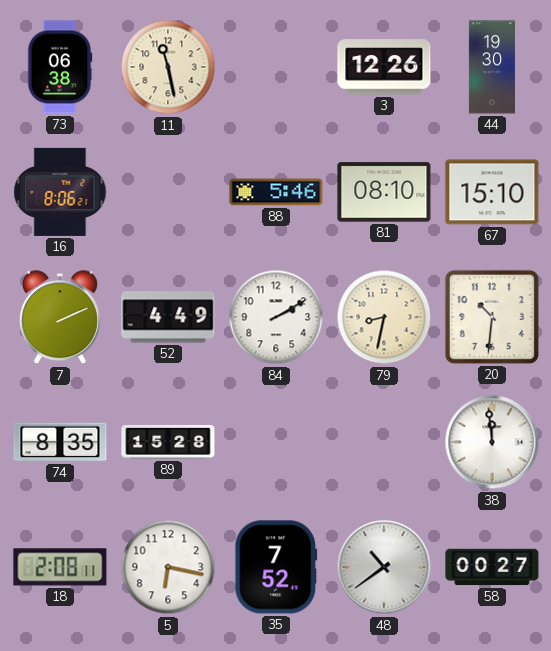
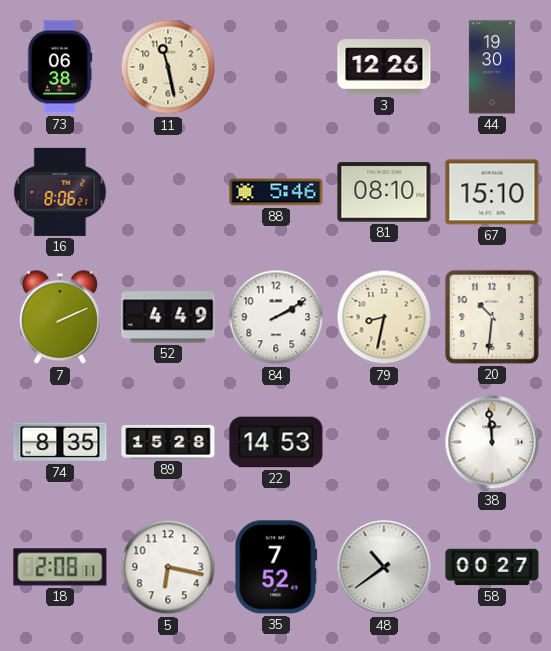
22: none -> 14:53 (276, 442)
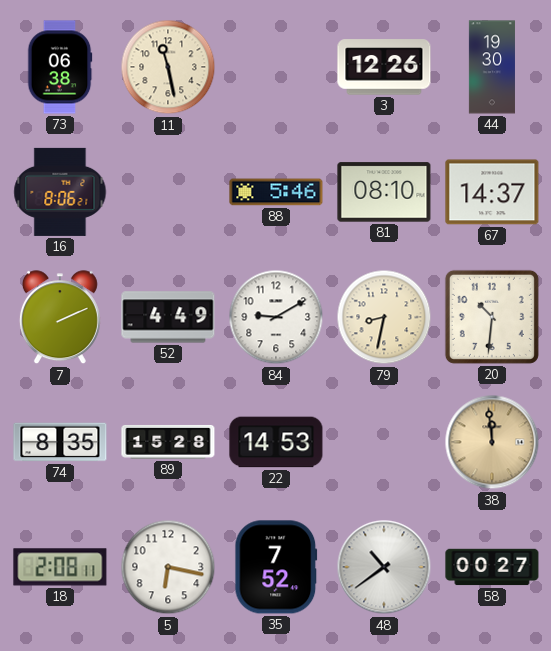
67: 15:10 -> 14:37 (492, 192)
84: 2:10 -> 9:10 (276, 317)
38 dial: white -> champagne (492, 442)
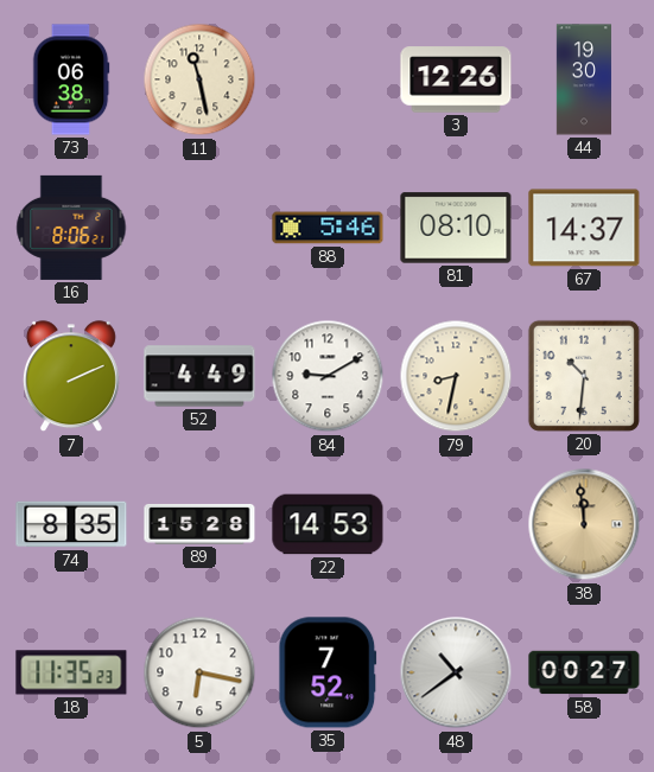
18: 2:08 -> 11:35 (71, 672)
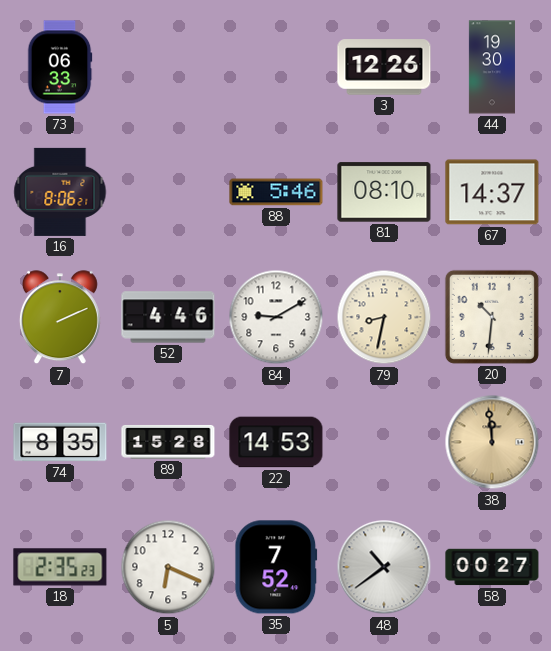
73: 06:38 -> 06:33 (60, 67)
11: 11:28 -> none (199, 79)
52: 4:49 -> 4:46 (168, 317)
18: 11:35 -> 2:35 (60, 567)
5: 6:17 -> 6:19 (168, 567)
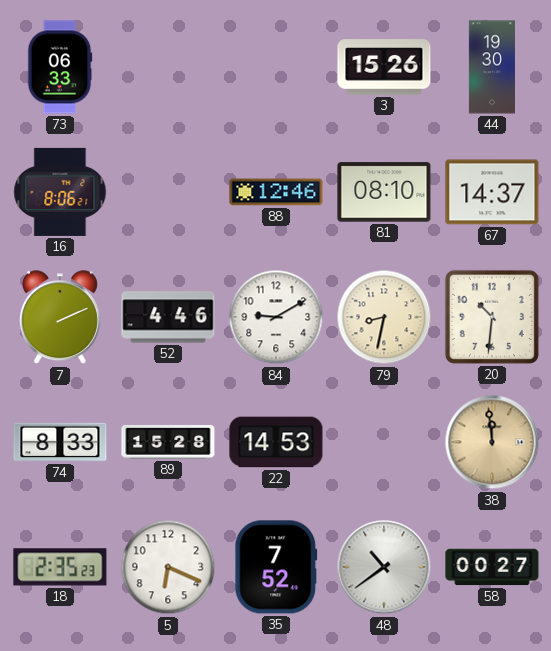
3: 12:26 -> 15:26 (384, 67)
88: 5:46 -> 12:46 (276, 192)
74: 8:35 -> 8:33 (60, 442)
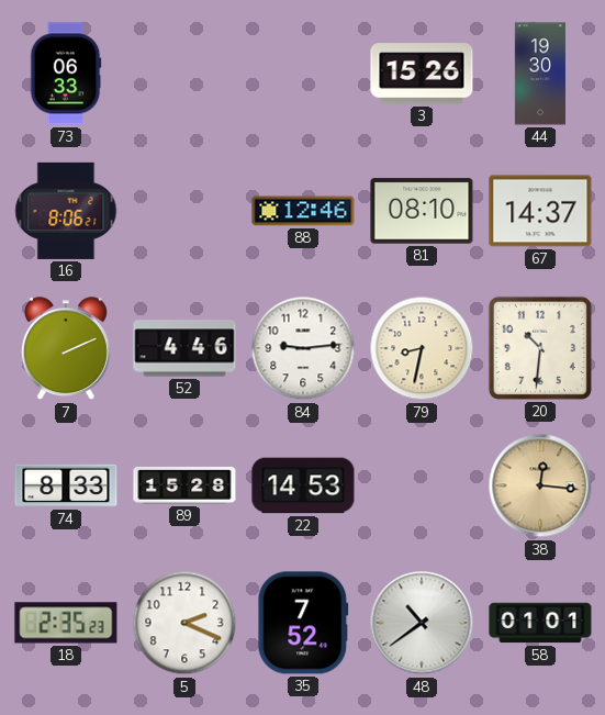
84: 9:10 -> 9:14 (303, 348)
38: 11:59 -> 12:16 (540, 485)
5: 6:19 -> 2:19 (184, 623)
58: 00:27 -> 01:01 (540, 623)
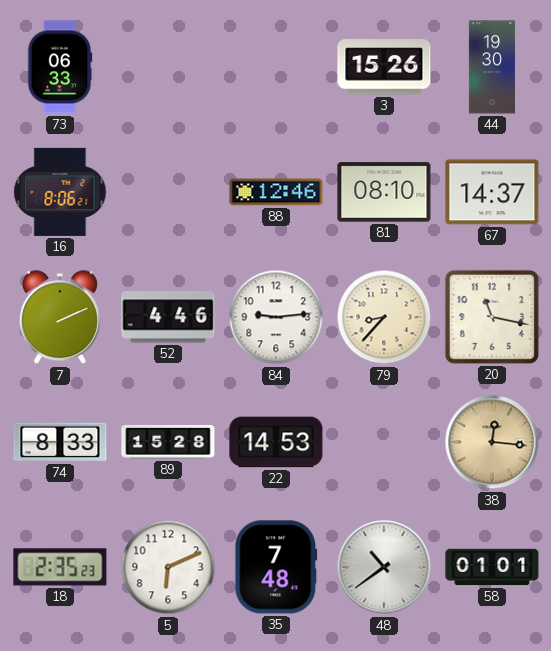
79: 8:32 -> 8:37 (384, 317)
20: 10:31 -> 11:17 (492, 317)
5: 2:19 -> 6:11 (168, 567)
35: 7:52 -> 7:48 (276, 567)
